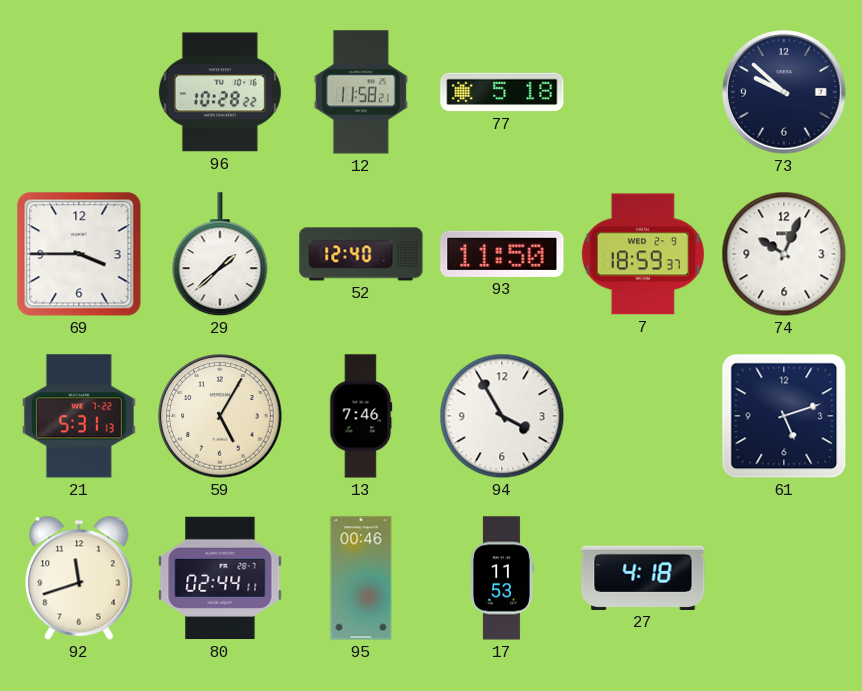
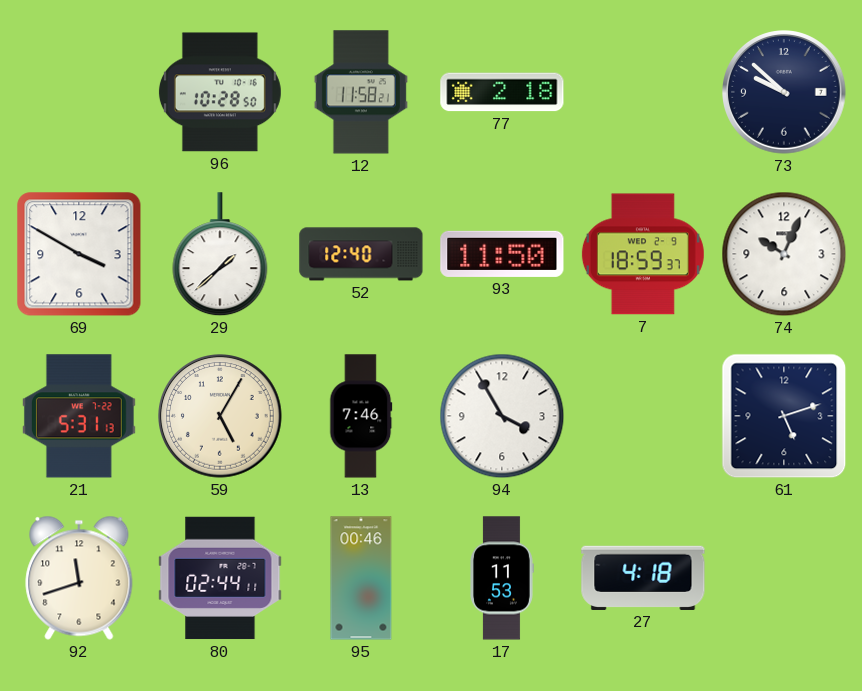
96: 10:28:22 -> 10:28:50 (220, 92)
77: 5:18 -> 2:18 (502, 92)
69: 3:45 -> 3:50 (79, 254)
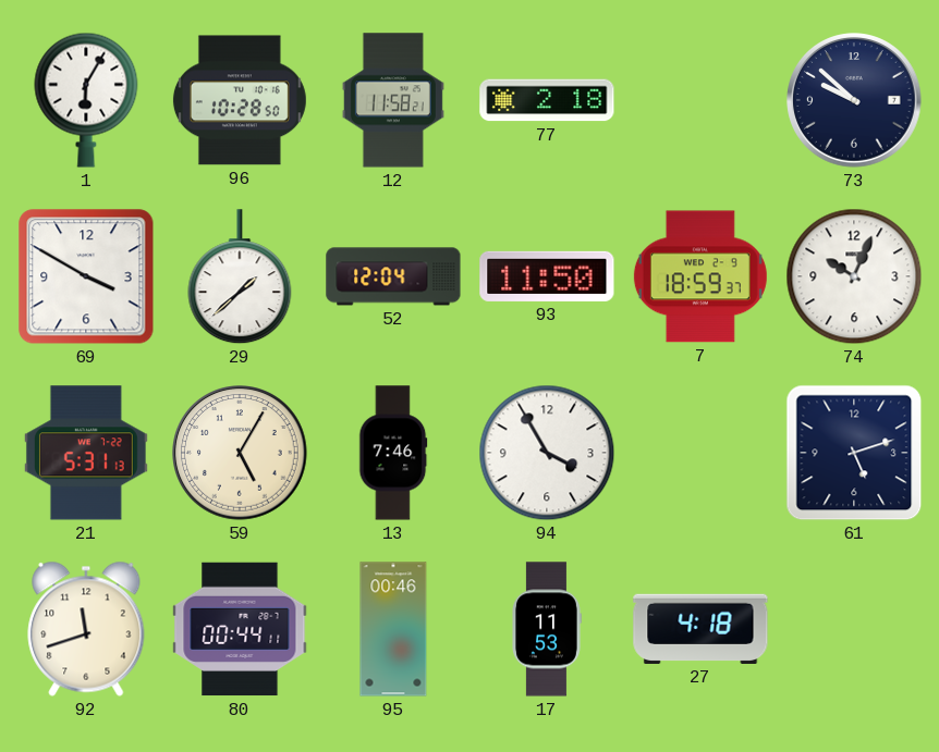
1: none -> 6:05 (86, 100)
52: 12:40 -> 12:04 (393, 276)
80: 02:44 -> 00:44 (240, 629)
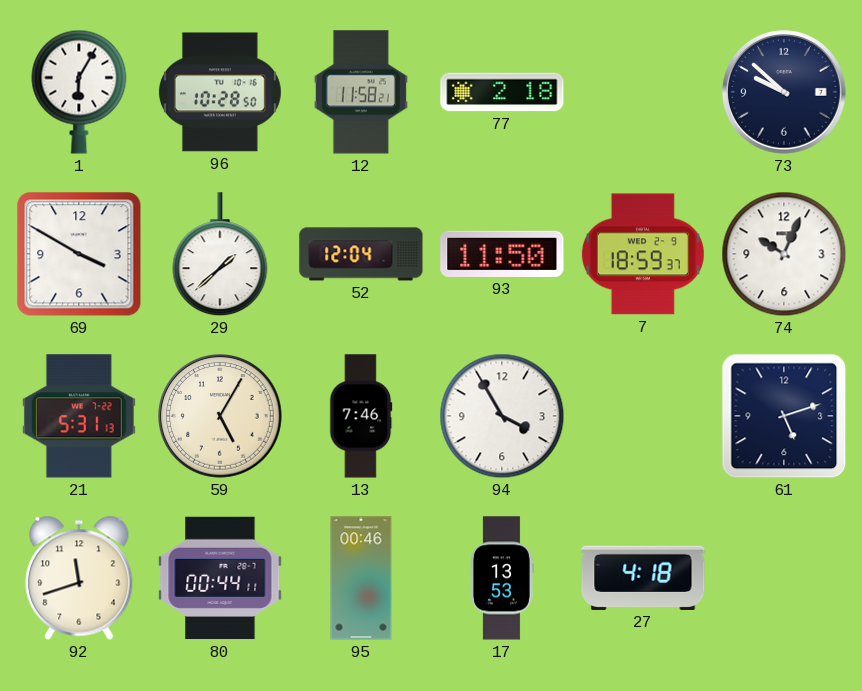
17: 11:53 -> 13:53 (502, 578)
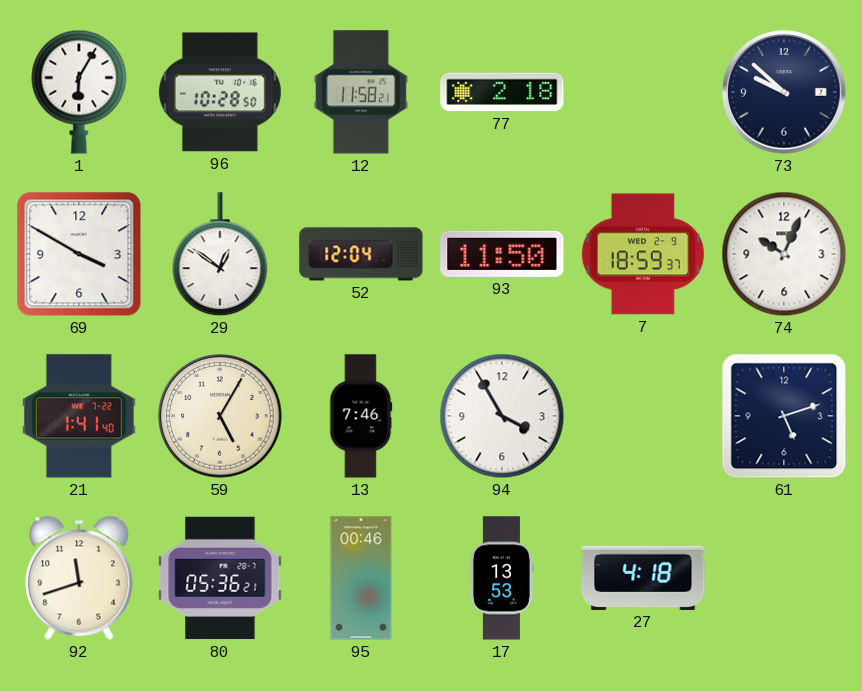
29: 1:38 -> 12:51 (220, 255)
21: 5:31 -> 1:41 (79, 416)
80: 00:44 -> 05:36 (220, 578)
